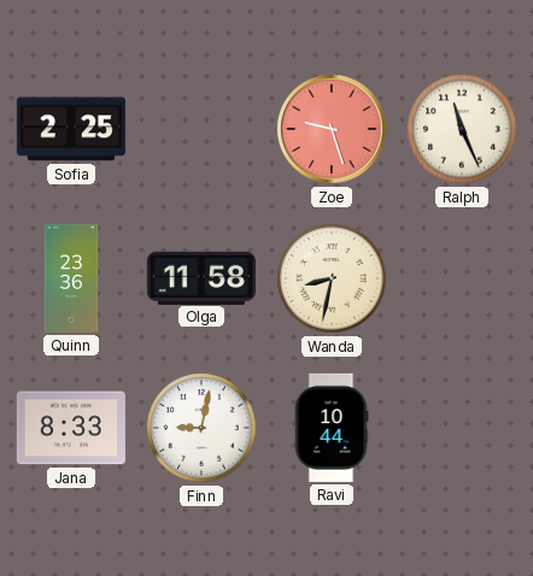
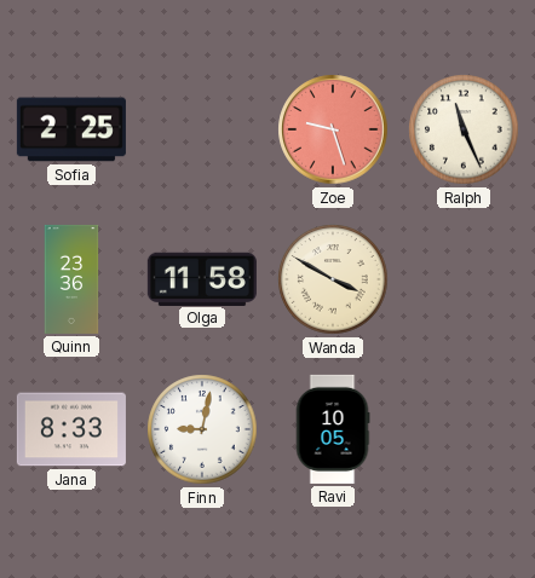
Wanda: 8:32 -> 3:50 (333, 279)
Ravi: 10:44 -> 10:05 (333, 429)
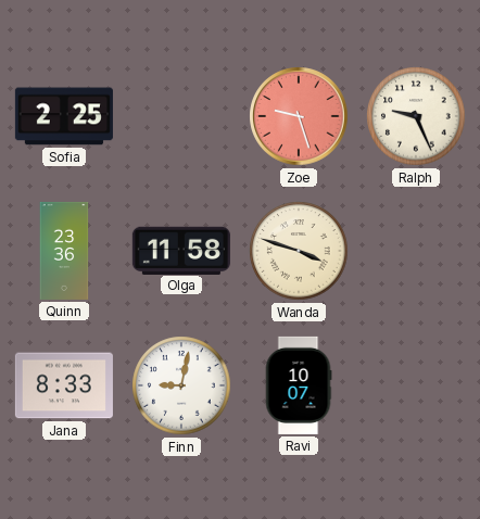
Ralph: 11:26 -> 9:26 (416, 116)
Wanda: 3:50 -> 3:48 (299, 251)
Ravi: 10:05 -> 10:07 (299, 385)
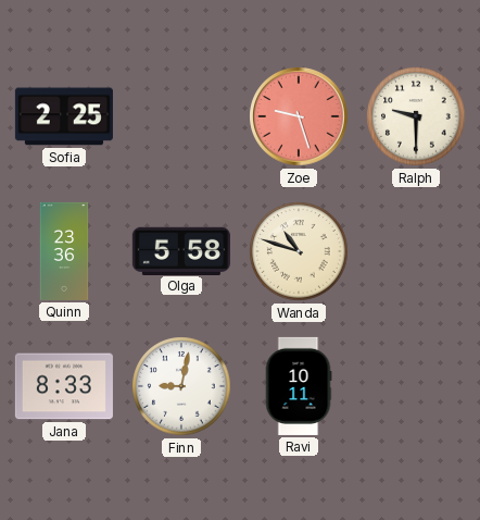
Ralph: 9:26 -> 9:30 (416, 116)
Olga: 11:58 -> 5:58 (181, 250)
Wanda: 3:48 -> 10:48 (299, 251)
Ravi: 10:07 -> 10:11 (299, 386)
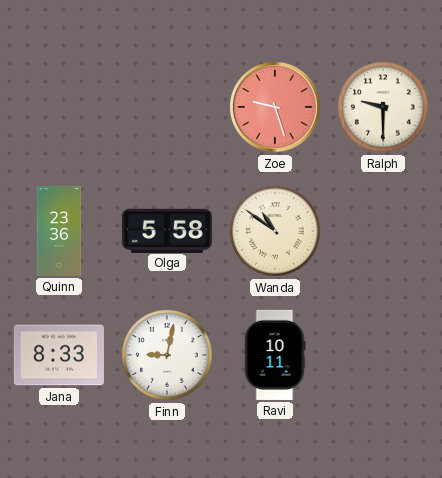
Sofia: 2:25 -> none (64, 116)
Wanda: 10:48 -> 10:51 (275, 231)
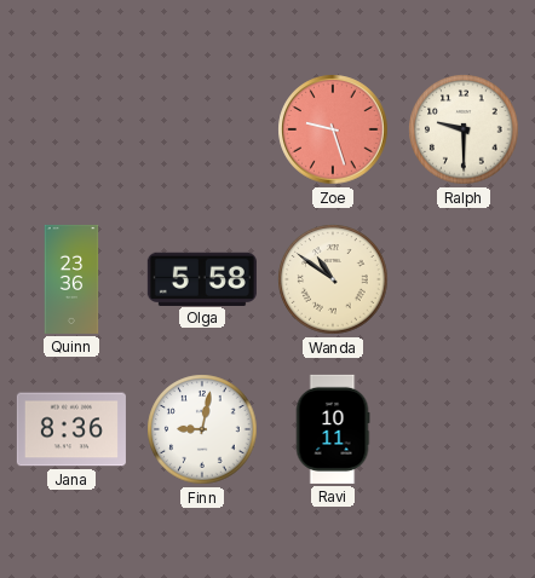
Jana: 8:33 -> 8:36 (71, 429)
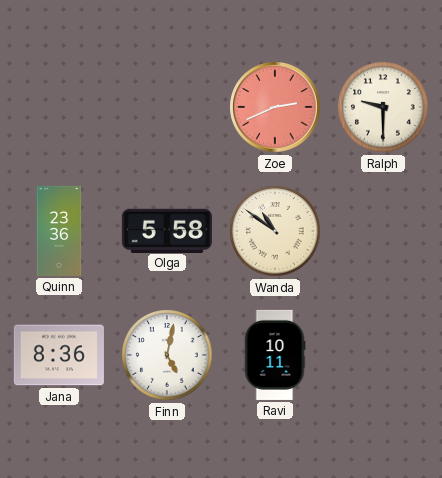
Zoe: 9:27 -> 2:41 (275, 107)
Finn: 9:02 -> 5:02 (167, 355)
